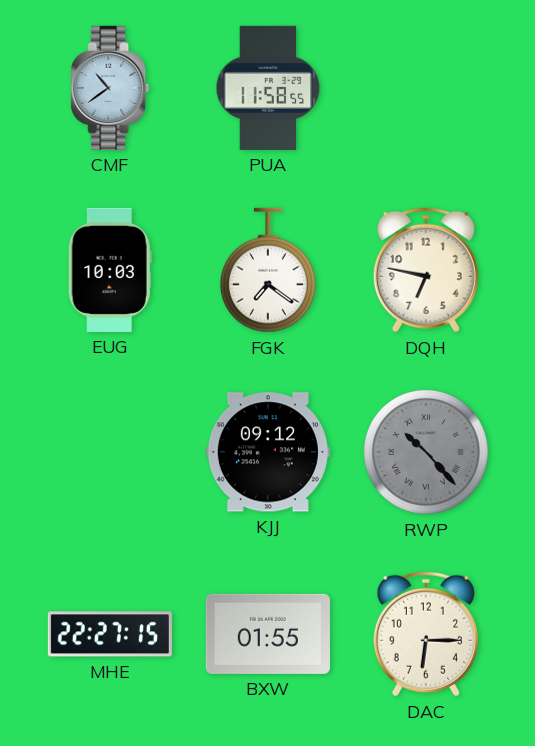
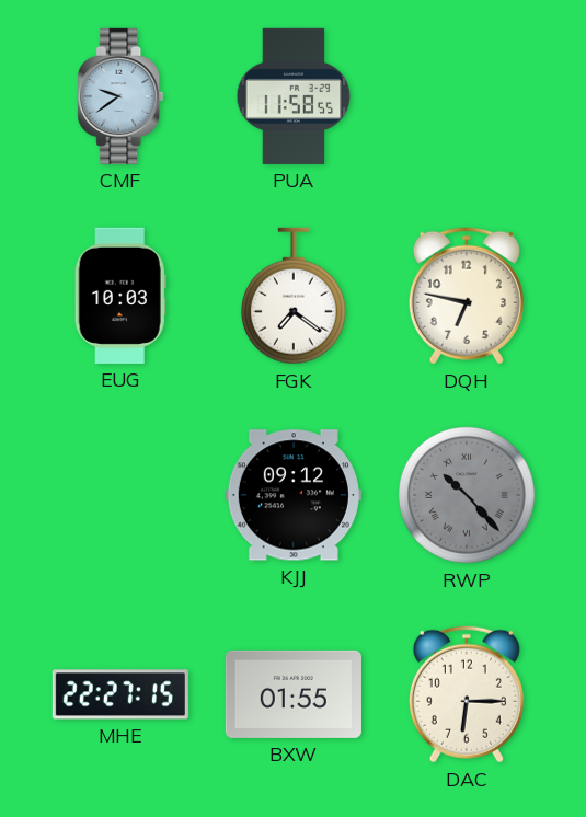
CMF: 10:39 -> 9:39 (120, 96)
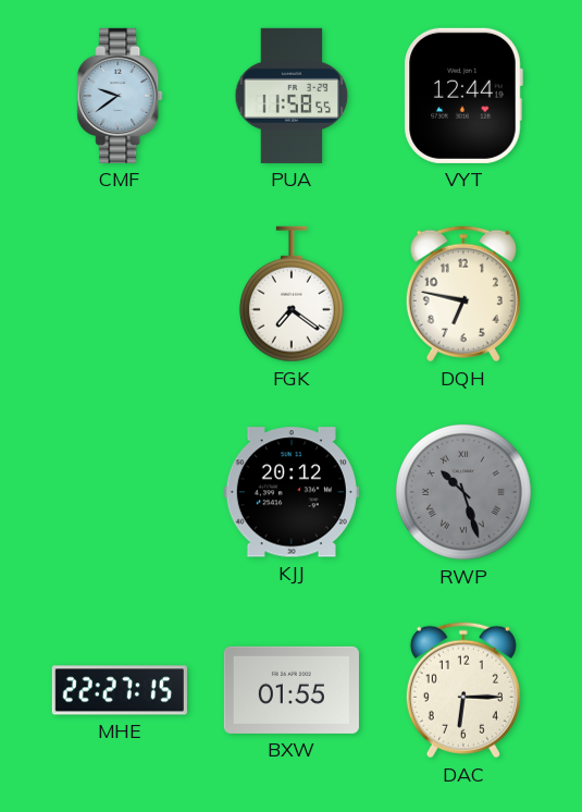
VYT: none -> 12:44 (463, 96)
EUG: 10:03 -> none (120, 296)
KJJ: 09:12 -> 20:12 (292, 492)
RWP: 10:23 -> 10:27 (463, 492)
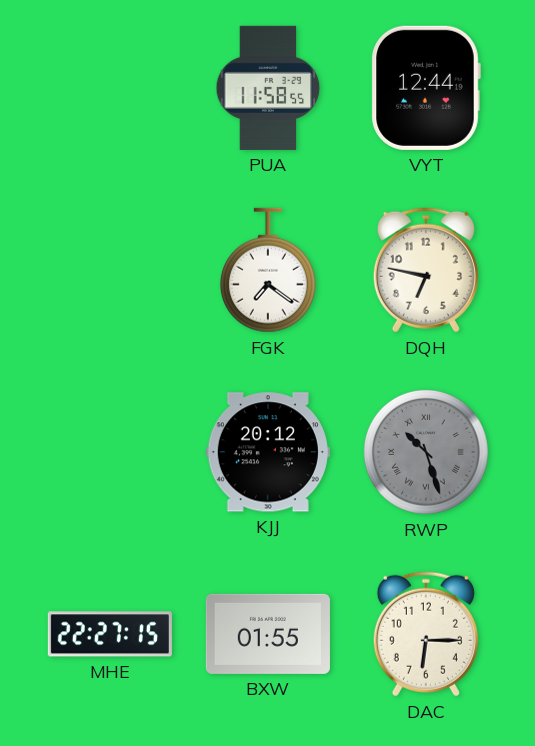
CMF: 9:39 -> none (120, 96)
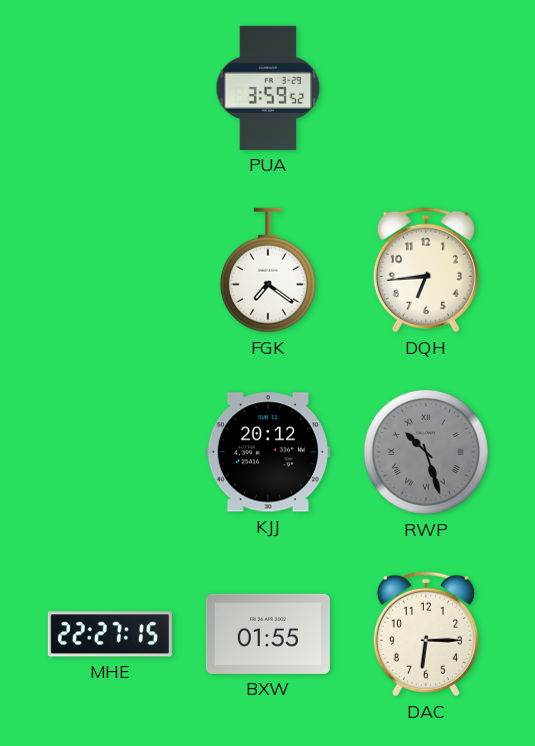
PUA: 11:58 -> 3:59 (268, 88)
VYT: 12:44 -> none (426, 88)
DQH: 6:47 -> 6:44 (426, 270)
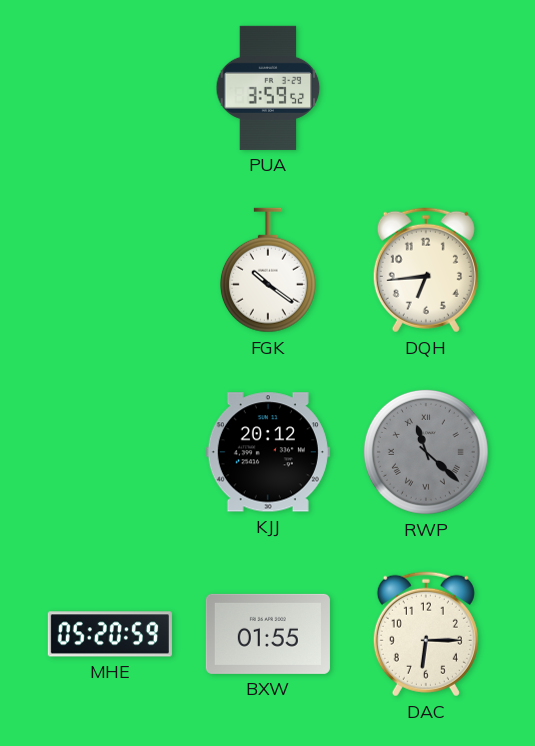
FGK: 7:21 -> 10:21 (268, 270)
RWP: 10:27 -> 11:22 (426, 452)
MHE: 22:27 -> 05:20 (110, 634)
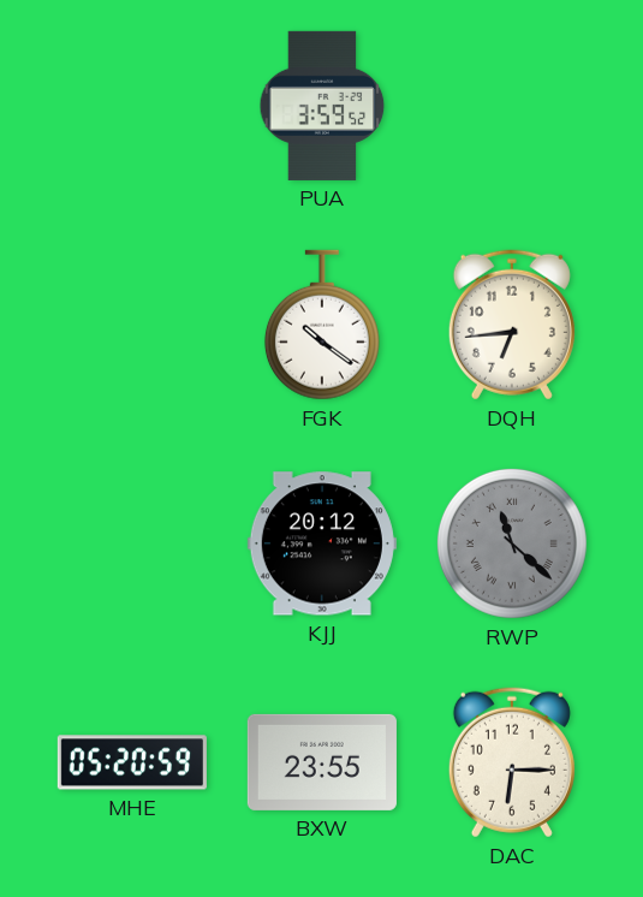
BXW: 01:55 -> 23:55 (322, 762)
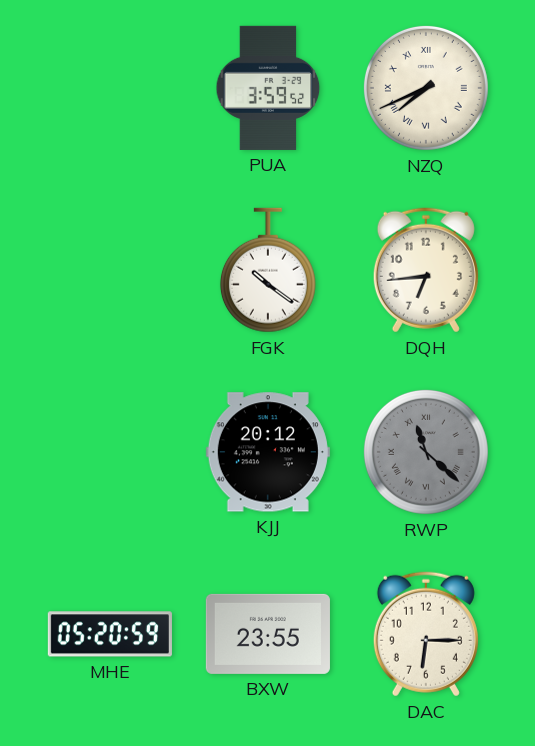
NZQ: none -> 7:41 (426, 88)
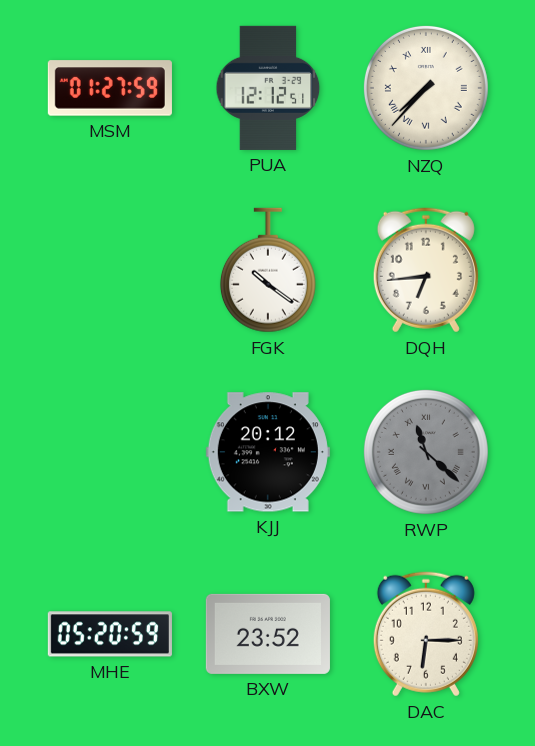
MSM: none -> 01:27 (110, 88)
PUA: 3:59 -> 12:12 (268, 88)
NZQ: 7:41 -> 7:37 (426, 88)
BXW: 23:55 -> 23:52 (268, 634)
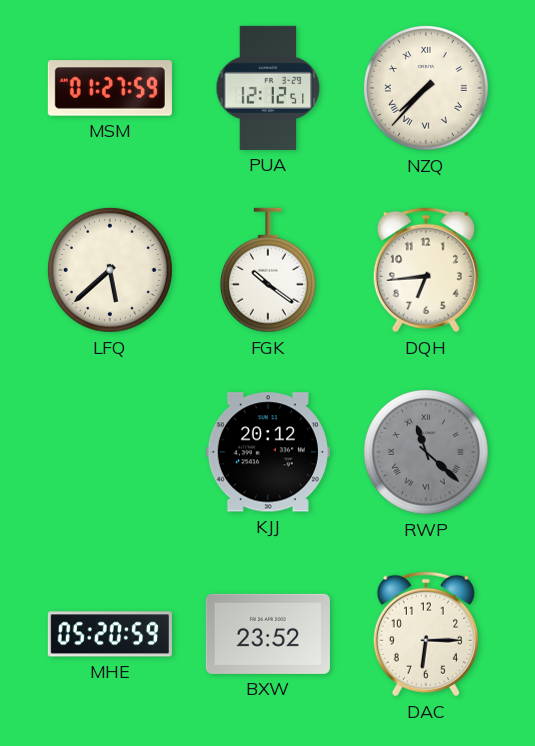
LFQ: none -> 5:38 (110, 270)
